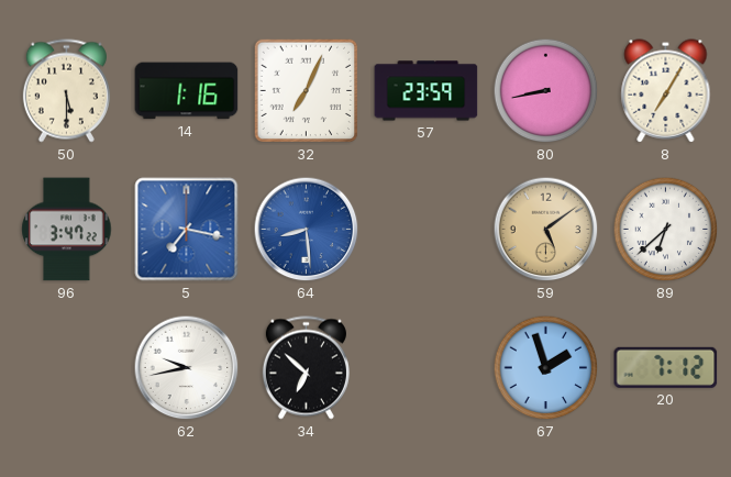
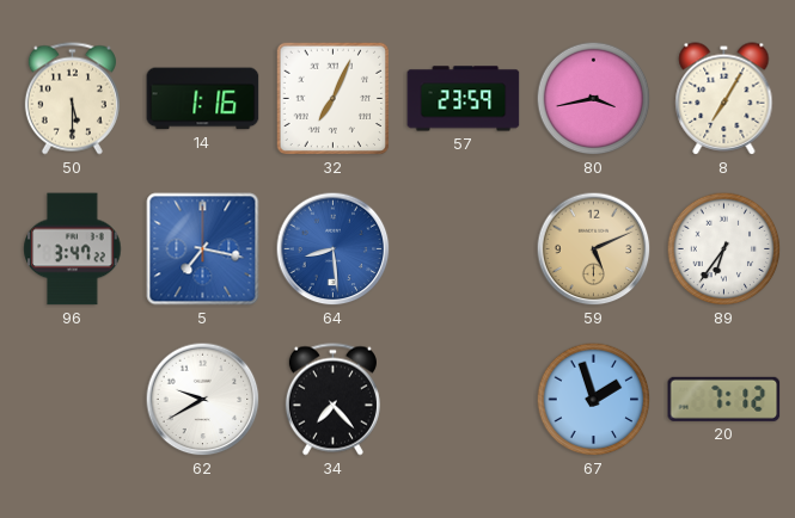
80: 8:43 -> 3:43 (594, 99)
59: 5:09 -> 5:11 (594, 249)
89: 6:38 -> 6:36 (724, 249)
62: 9:43 -> 9:40 (203, 400)
34: 6:52 -> 7:23 (332, 400)
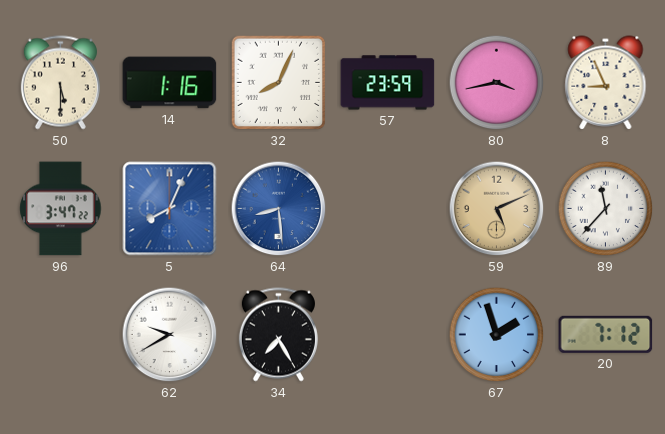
32: 7:04 -> 8:04 (279, 83)
8: 7:05 -> 8:56 (606, 83)
5: 7:17 -> 8:04 (170, 209)
89: 6:36 -> 11:37 (606, 209)
34: 7:23 -> 7:25 (278, 335)
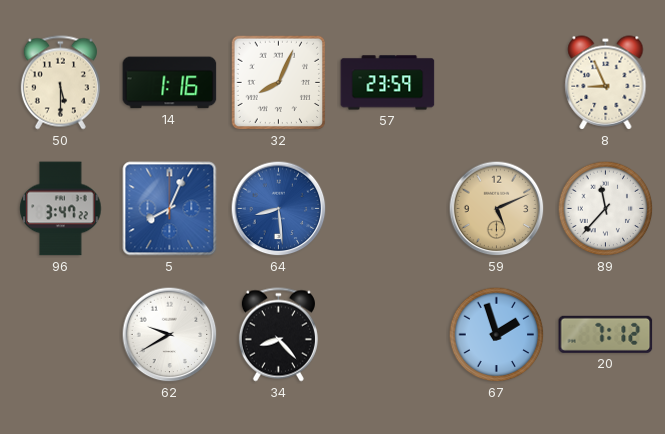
80: 3:43 -> none (497, 83)
34: 7:25 -> 8:23 (278, 335)
